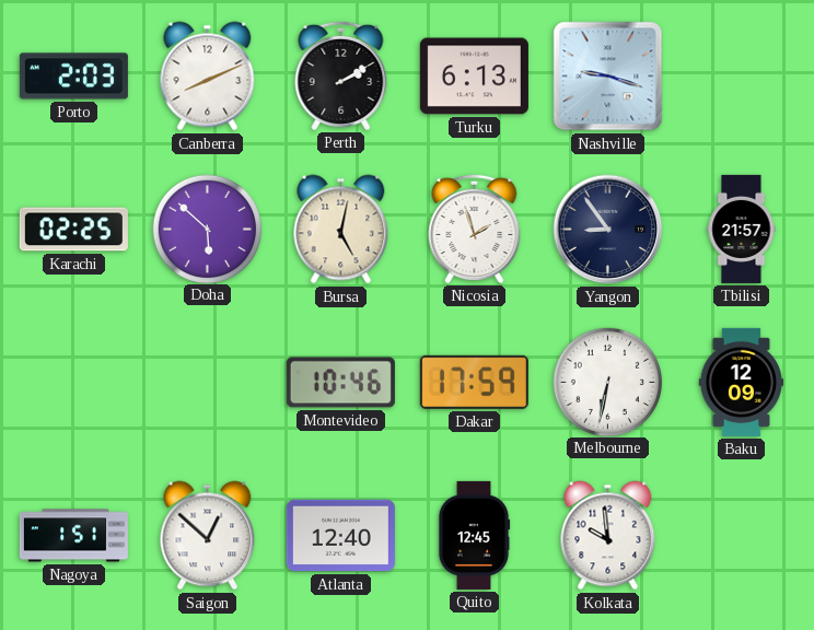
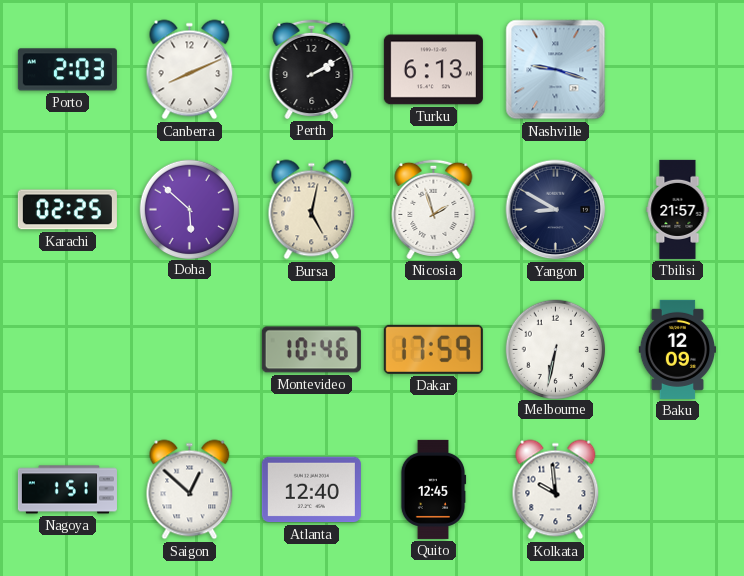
Yangon: 8:54 -> 8:50 (556, 210)
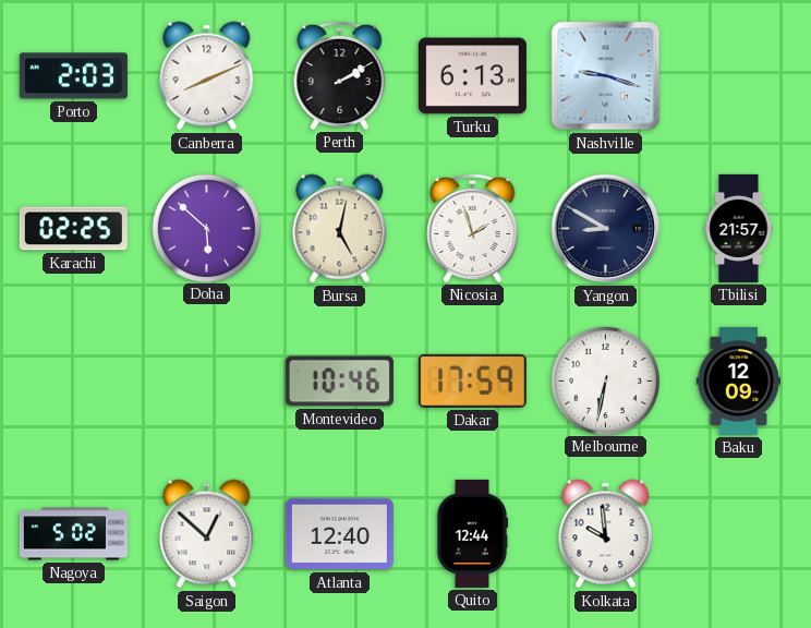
Nagoya: 1:51 -> 5:02 (73, 534)
Quito: 12:45 -> 12:44 (472, 533)
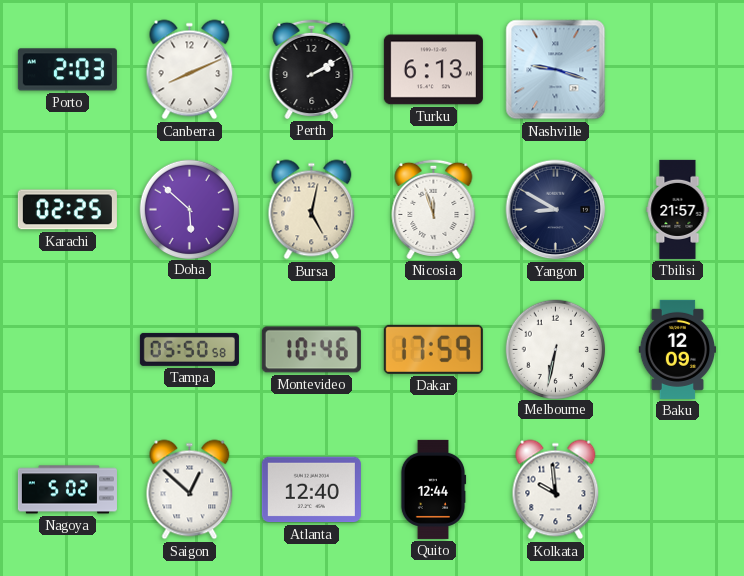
Nicosia: 1:57 -> 11:57 (434, 209)
Tampa: none -> 05:50 (189, 349)
